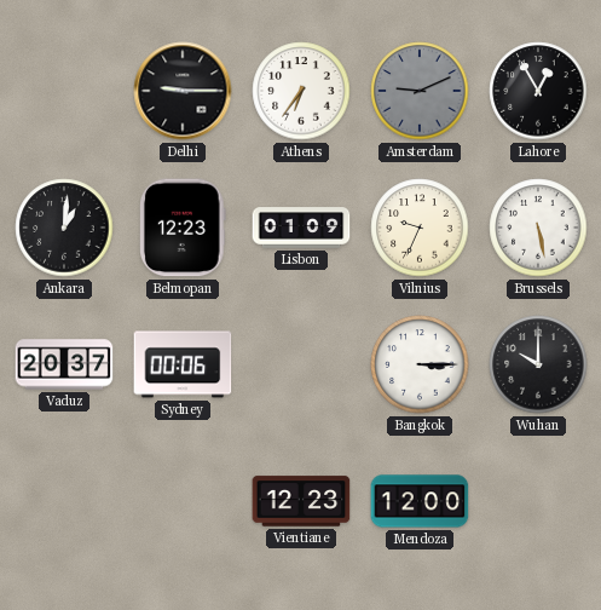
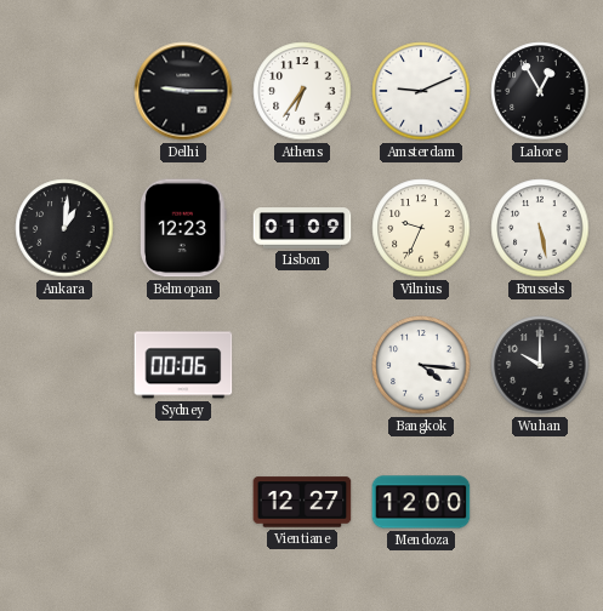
Amsterdam dial: grey -> white (421, 91)
Vaduz: 20:37 -> none (64, 364)
Bangkok: 3:15 -> 4:16 (421, 365)
Vientiane: 12:23 -> 12:27 (302, 502)
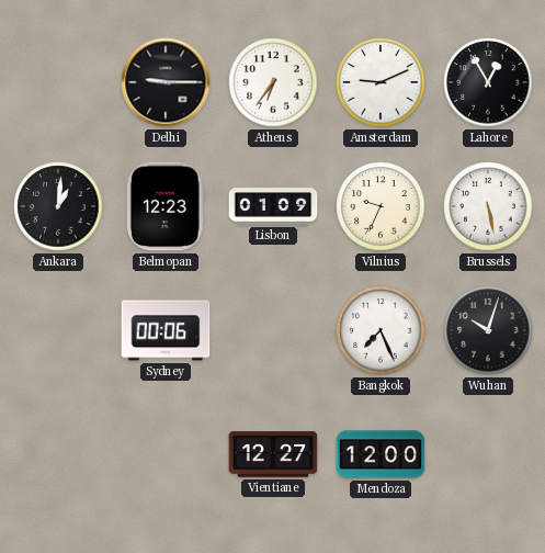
Bangkok: 4:16 -> 7:26 (381, 330)
Wuhan: 10:00 -> 10:03 (488, 330)
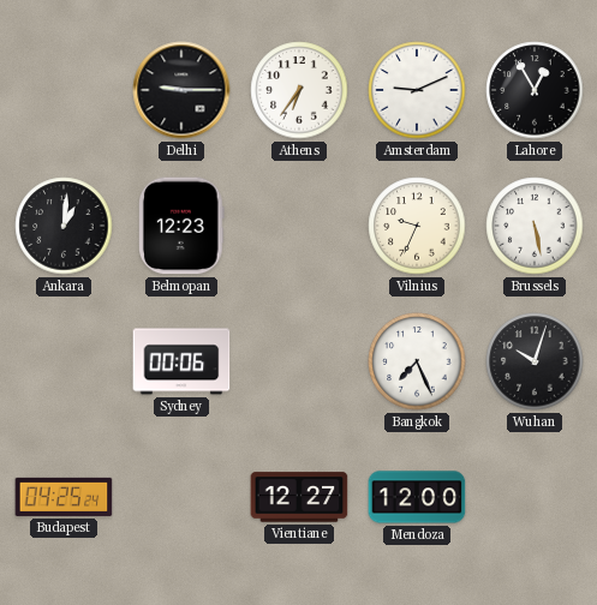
Lisbon: 01:09 -> none (273, 206)
Budapest: none -> 04:25 (64, 497)
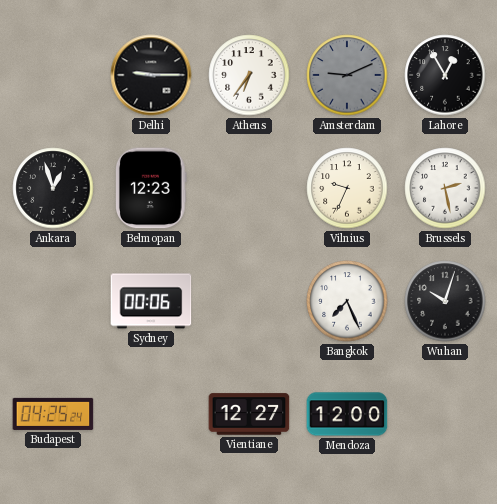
Amsterdam dial: white -> grey (347, 75)
Ankara: 1:01 -> 12:57 (53, 188)
Brussels: 5:28 -> 2:28 (445, 188)
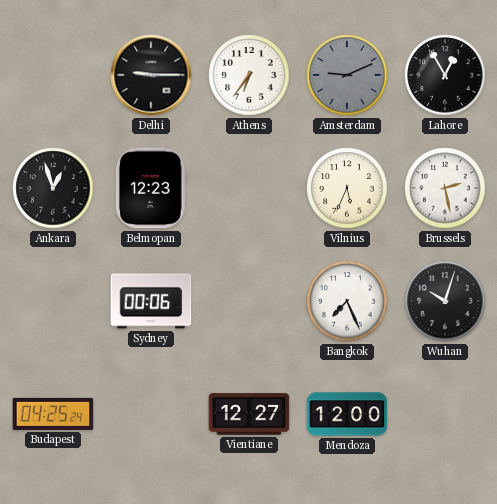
Vilnius: 9:34 -> 5:34 (347, 188)
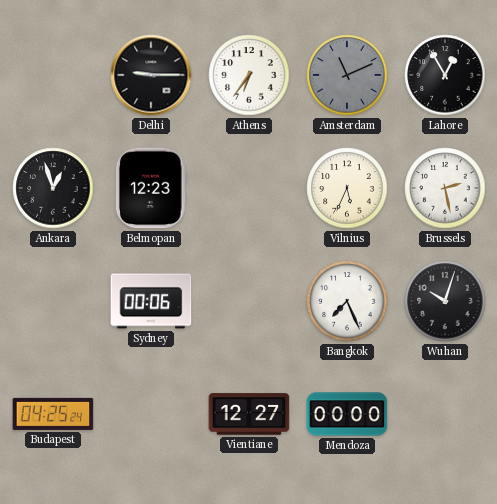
Amsterdam: 9:11 -> 11:11 (347, 75)
Mendoza: 12:00 -> 00:00 (347, 414)
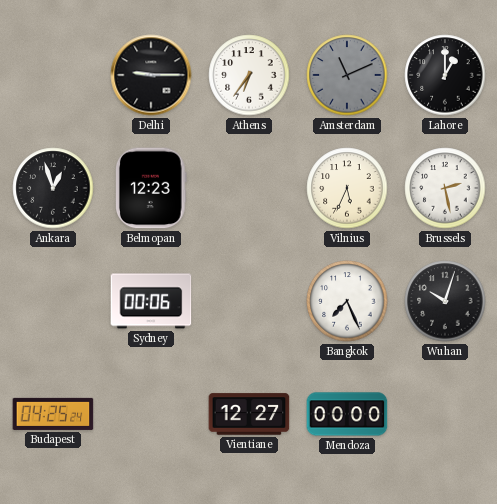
Lahore: 12:55 -> 1:00 (445, 75)
